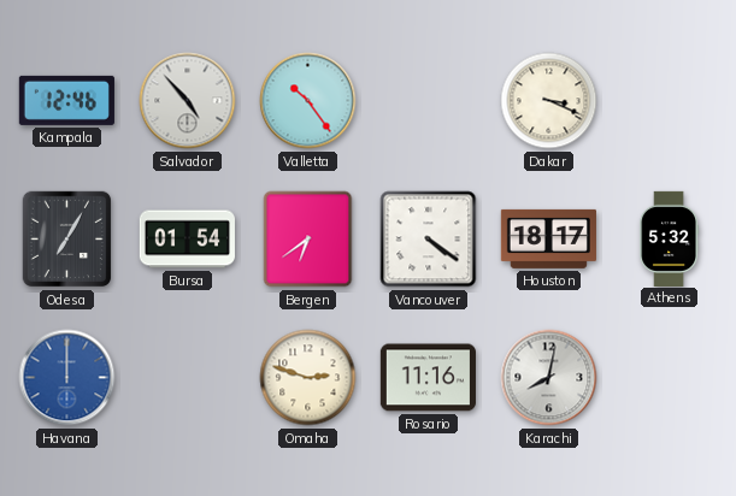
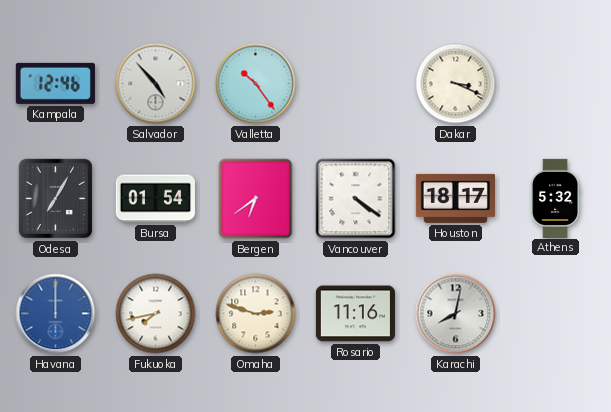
Fukuoka: none -> 7:43 (156, 314)
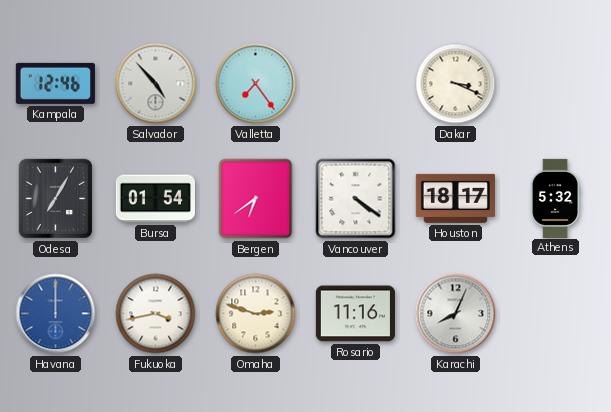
Valletta: 10:24 -> 7:24 (256, 84)
Fukuoka: 7:43 -> 3:43 (156, 314)
Karachi: 8:02 -> 8:04 (456, 314)
